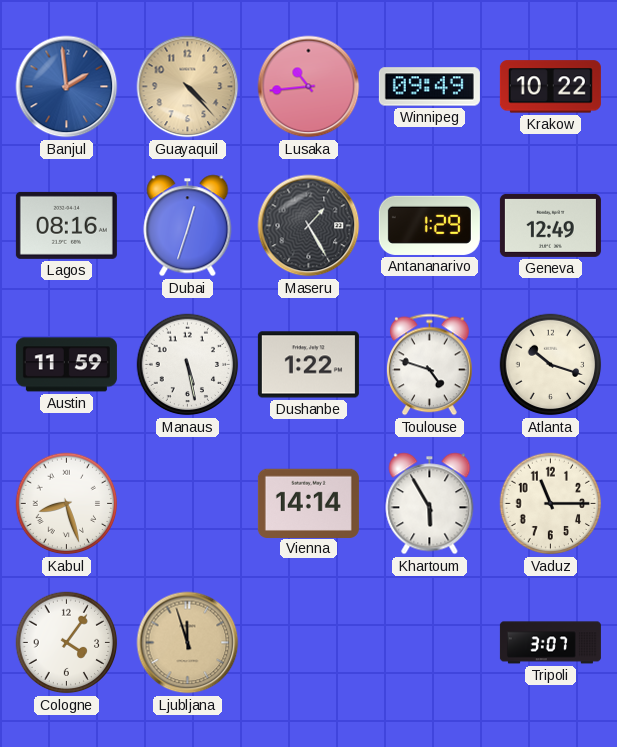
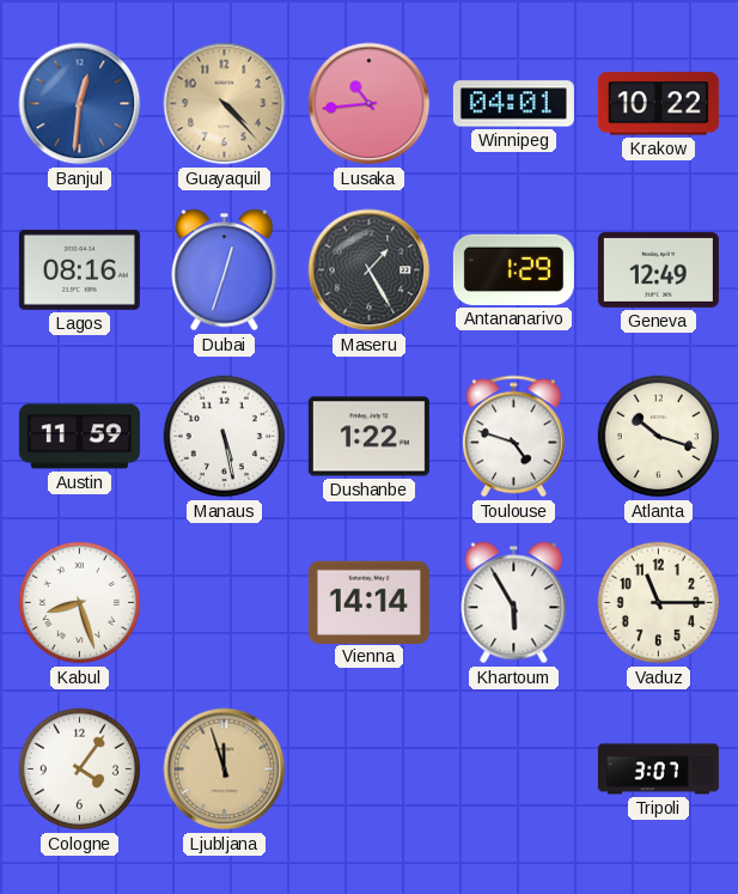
Banjul: 1:59 -> 12:31 (80, 104)
Winnipeg: 09:49 -> 04:01 (513, 104)
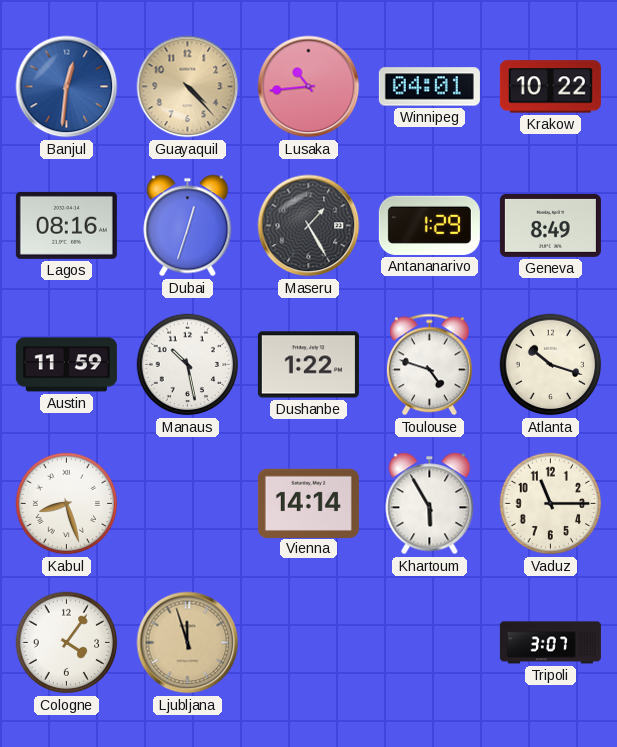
Geneva: 12:49 -> 8:49 (550, 225)
Manaus: 5:28 -> 10:28 (188, 365)
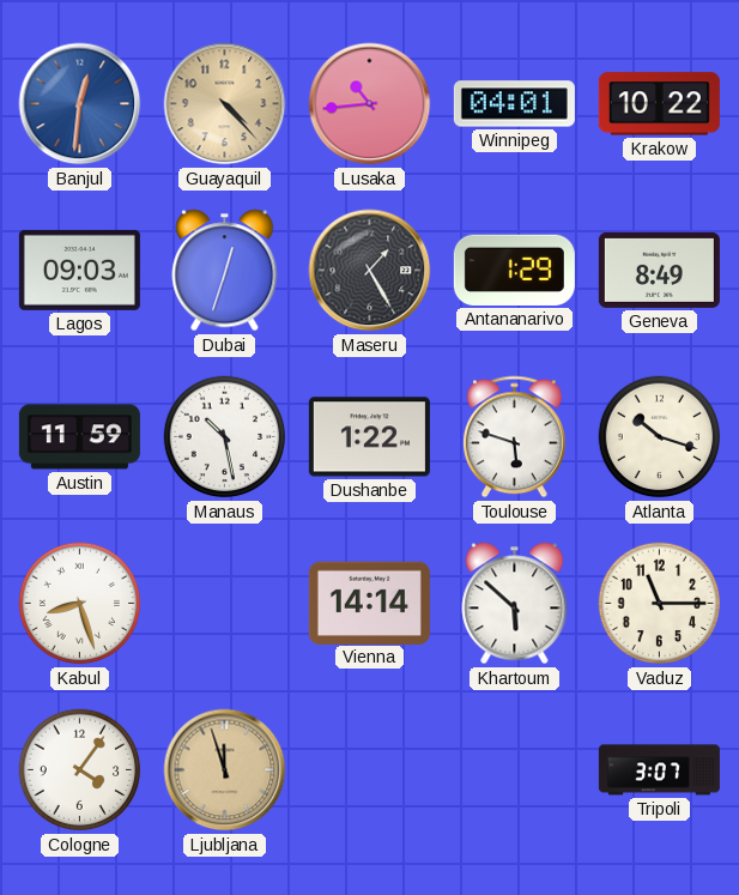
Lagos: 08:16 -> 09:03 (79, 270)
Toulouse: 4:48 -> 5:48 (515, 437)
Khartoum: 5:55 -> 5:52 (515, 604)
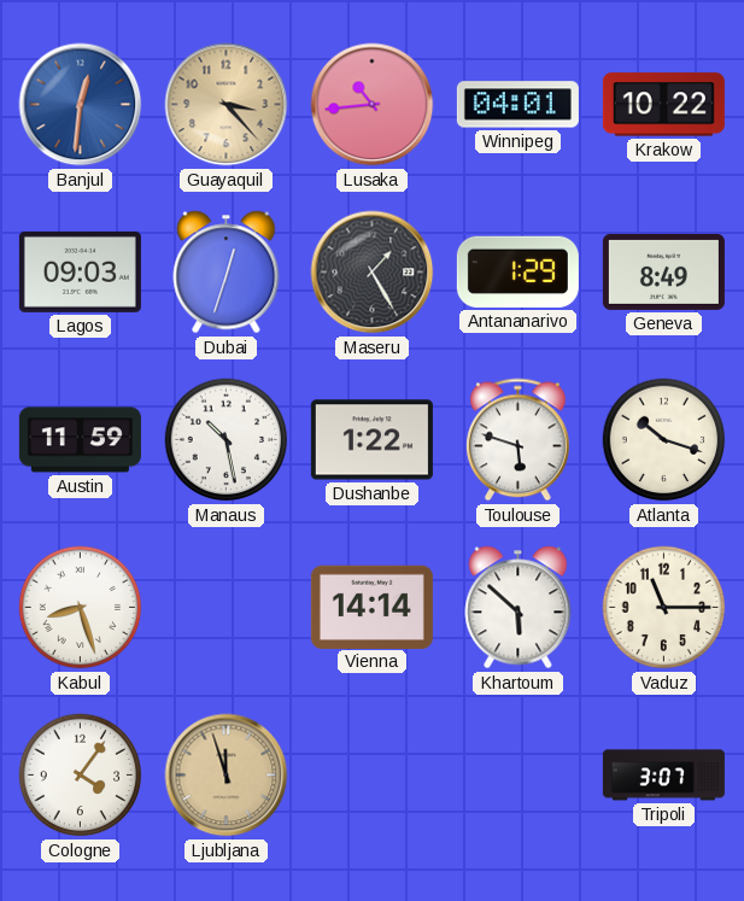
Guayaquil: 4:23 -> 3:23 (227, 105)
